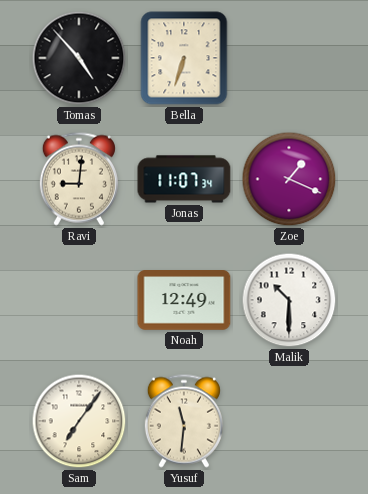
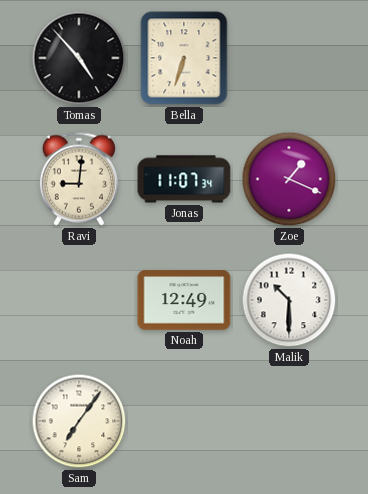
Yusuf: 11:31 -> none (184, 421)
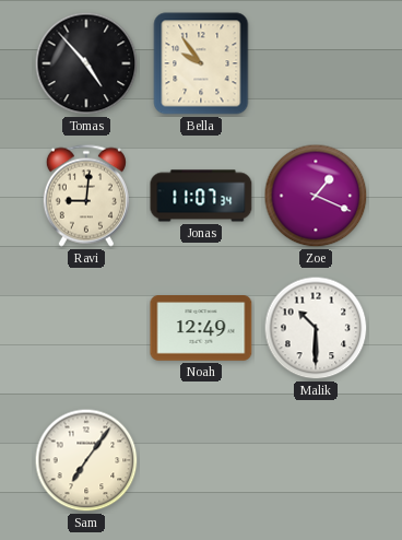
Bella: 6:33 -> 9:54 (201, 63)
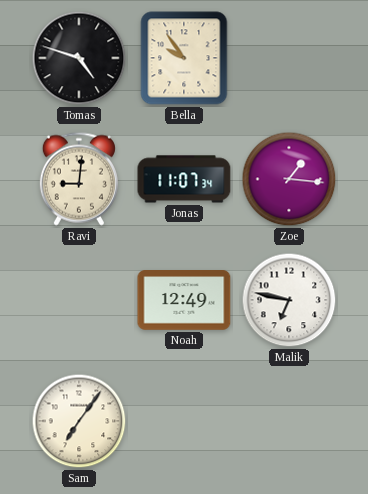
Tomas: 4:53 -> 4:48 (79, 58)
Zoe: 1:19 -> 1:16 (289, 179)
Malik: 10:30 -> 6:47 (289, 300)
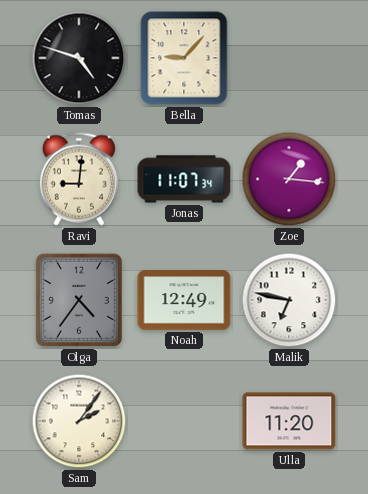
Bella: 9:54 -> 9:07 (184, 58)
Olga: none -> 4:36 (79, 300)
Sam: 7:06 -> 2:06 (79, 421)
Ulla: none -> 11:20 (289, 421)
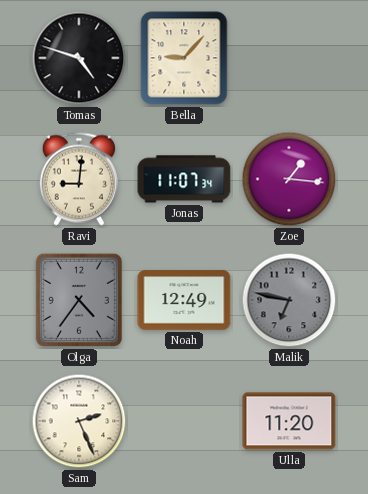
Malik dial: white -> grey (289, 300)
Sam: 2:06 -> 2:26 (79, 421)
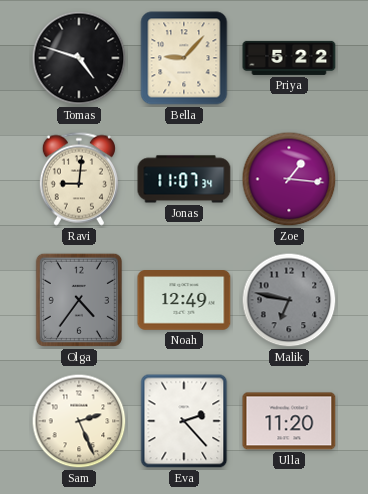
Priya: none -> 5:22 (289, 58)
Eva: none -> 2:23 (184, 421)
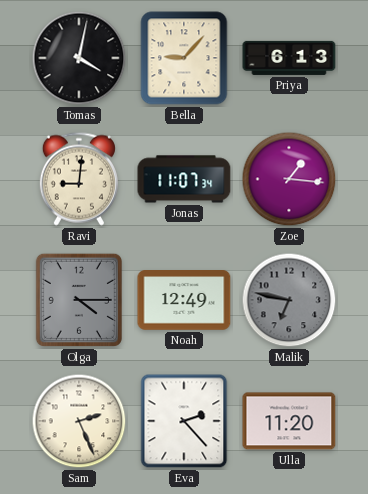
Tomas: 4:48 -> 4:02 (79, 58)
Priya: 5:22 -> 6:13 (289, 58)
Olga: 4:36 -> 4:15 (79, 300)
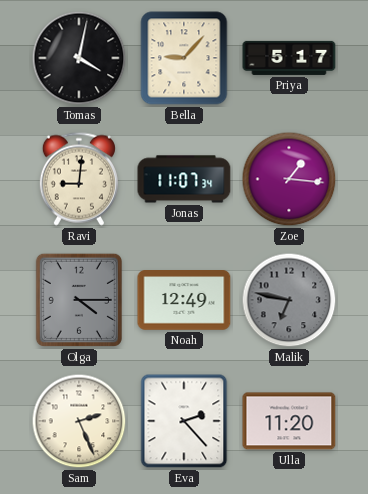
Priya: 6:13 -> 5:17 (289, 58)
